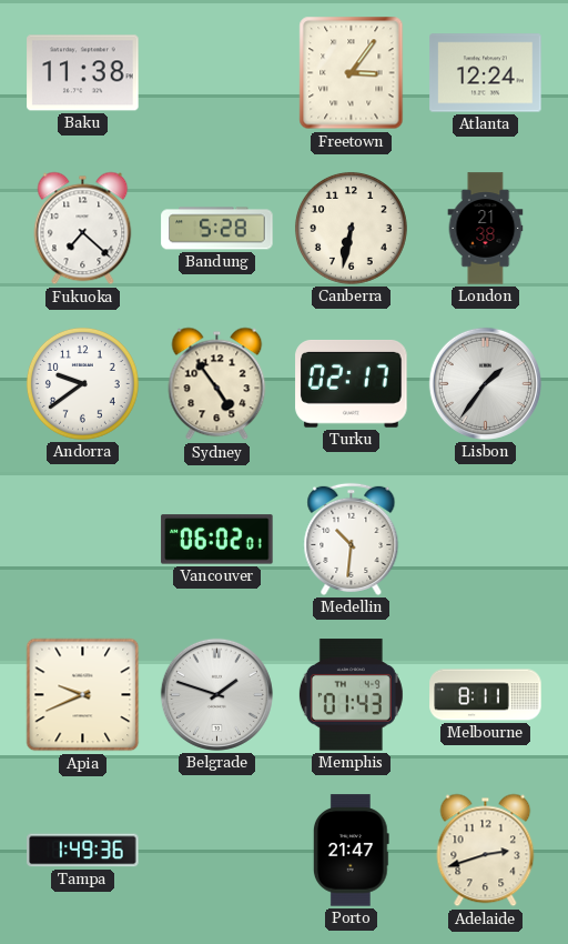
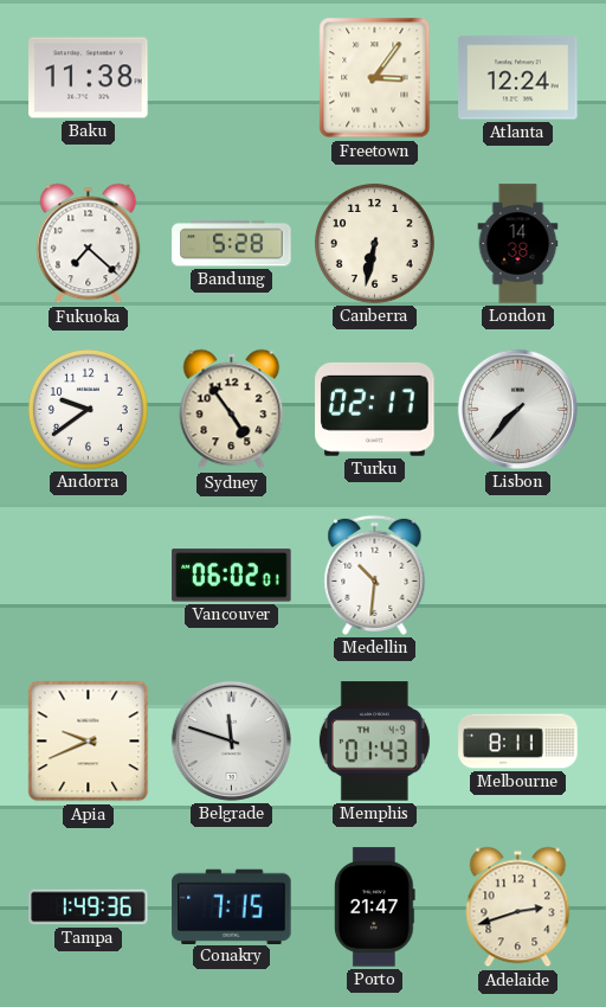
London: 21:38 -> 14:38 (518, 244)
Lisbon: 1:36 -> 7:37 (517, 409)
Belgrade: 1:48 -> 11:48 (231, 740)
Conakry: none -> 7:15 (232, 906)
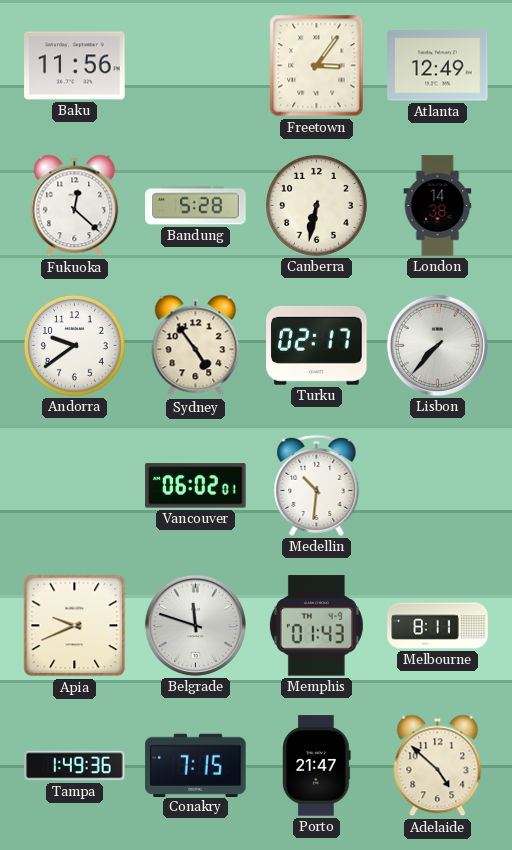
Baku: 11:38 -> 11:56 (75, 66)
Atlanta: 12:24 -> 12:49 (438, 66)
Fukuoka: 7:22 -> 12:22 (75, 206)
Adelaide: 2:42 -> 4:52 (438, 766)
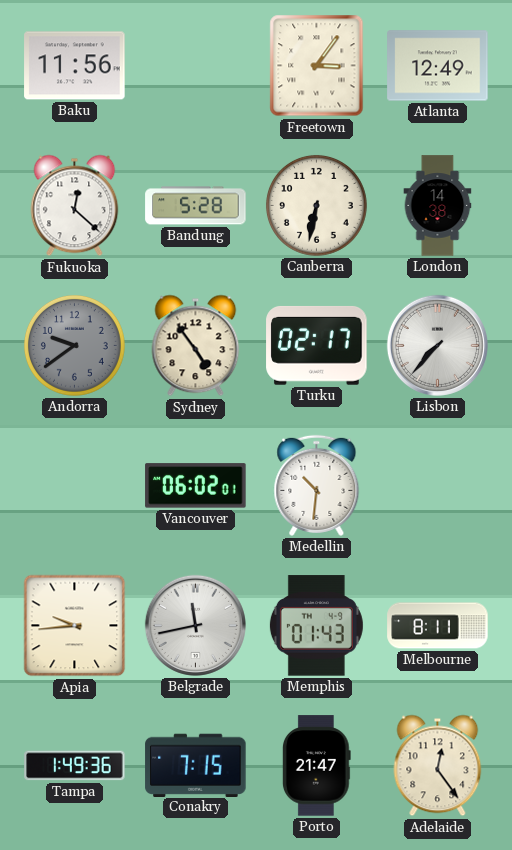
Andorra dial: white -> grey (74, 345)
Apia: 9:41 -> 9:44 (75, 626)
Belgrade: 11:48 -> 11:43 (195, 625)
Adelaide: 4:52 -> 12:24 (438, 766)
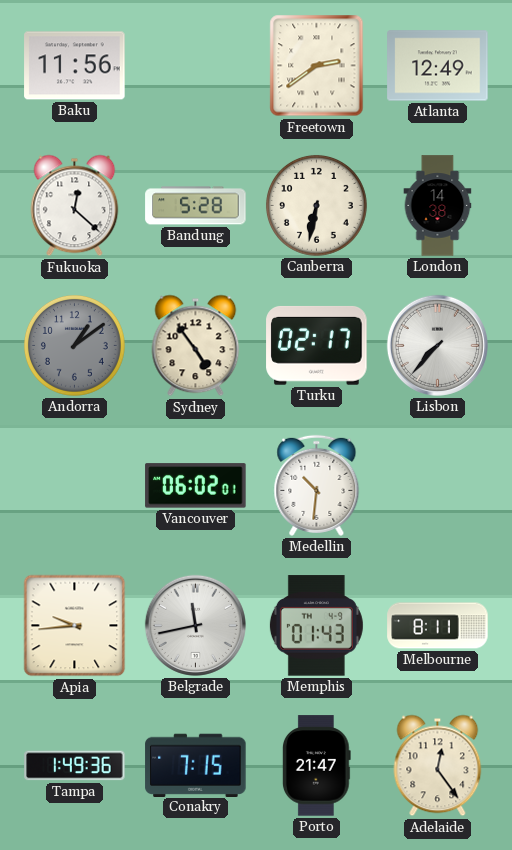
Freetown: 3:06 -> 2:39 (317, 66)
Andorra: 9:39 -> 1:09 (74, 345)
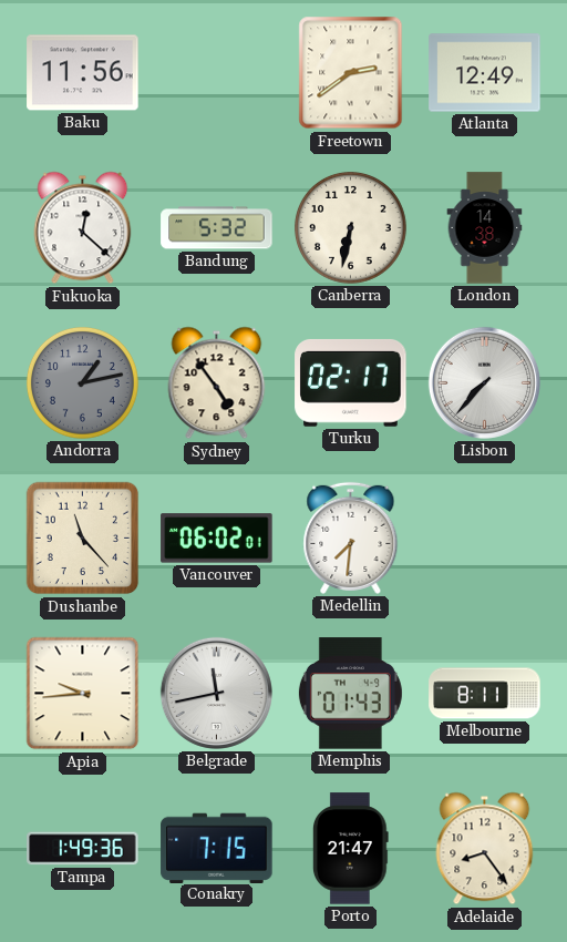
Bandung: 5:28 -> 5:32 (217, 228)
Andorra: 1:09 -> 1:13 (82, 382)
Dushanbe: none -> 11:23 (83, 539)
Medellin: 10:31 -> 7:31 (351, 537)
Adelaide: 12:24 -> 8:24 (485, 849)
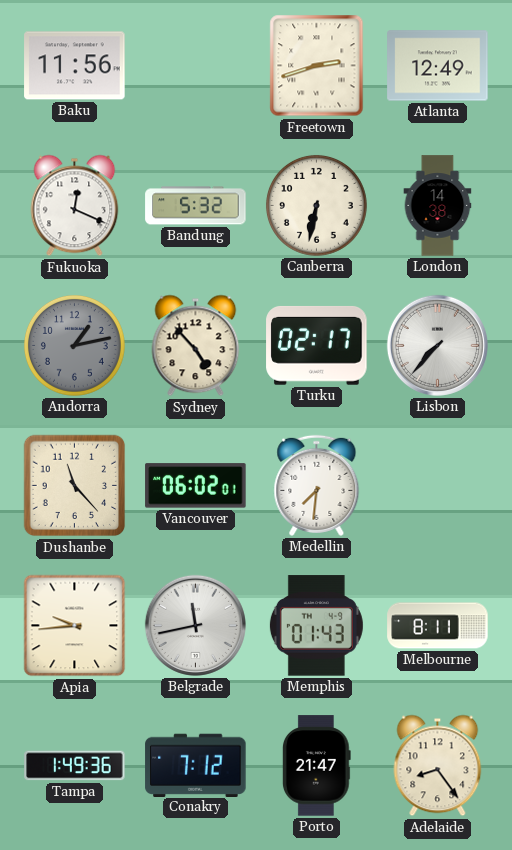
Freetown: 2:39 -> 2:42 (317, 66)
Fukuoka: 12:22 -> 12:19 (75, 206)
Sydney: 4:54 -> 4:53 (196, 346)
Conakry: 7:15 -> 7:12 (196, 765)
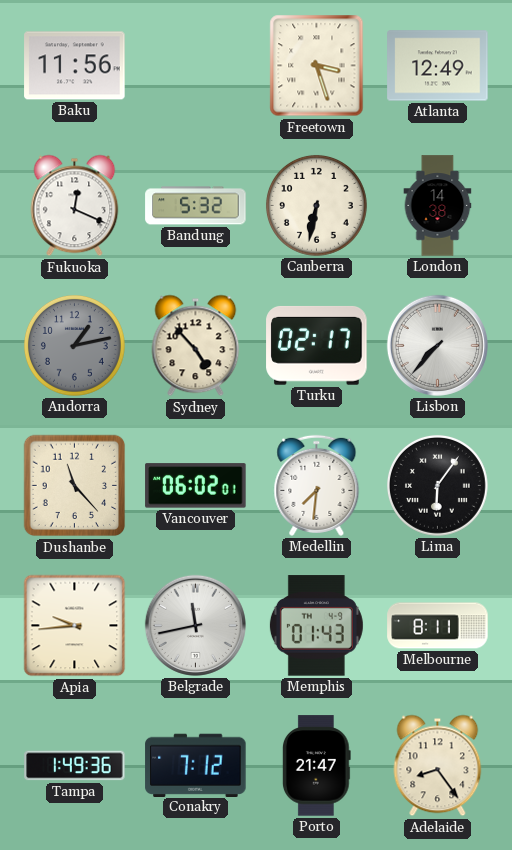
Freetown: 2:42 -> 3:27 (317, 66)
Lima: none -> 6:06 (437, 485)
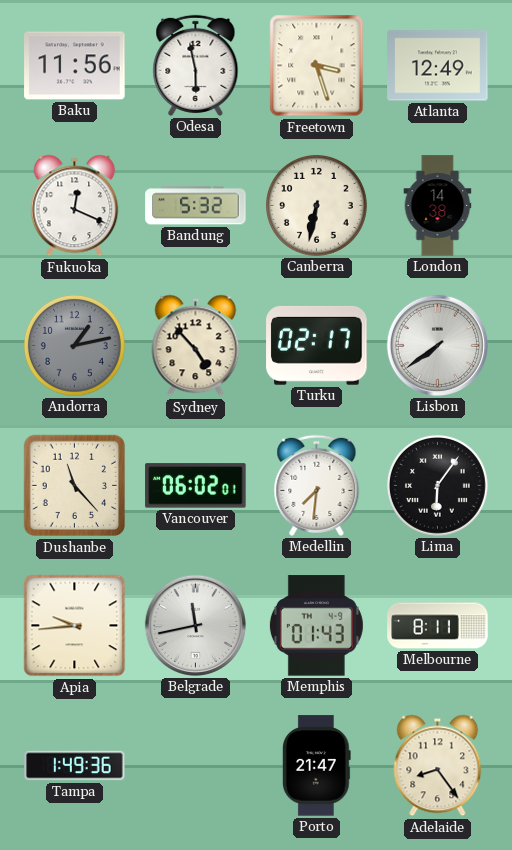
Odesa: none -> 5:58 (196, 65)
Lisbon: 7:37 -> 7:39 (437, 345)
Conakry: 7:12 -> none (196, 765)
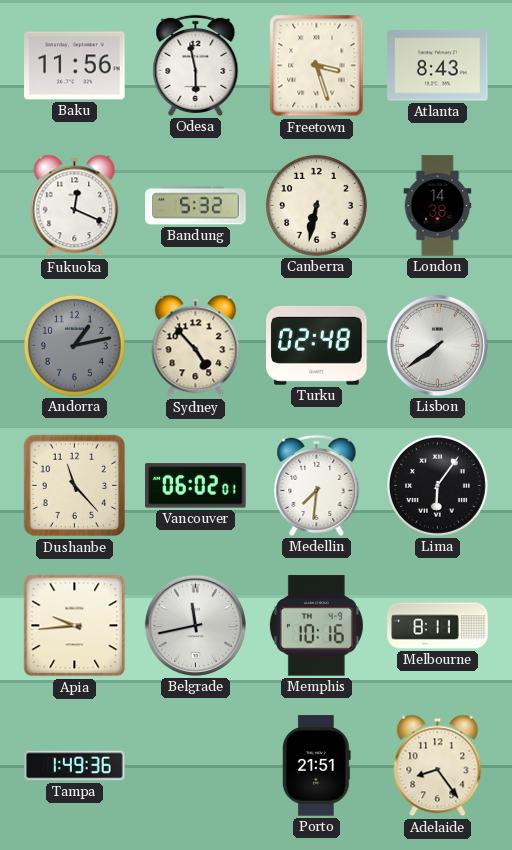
Atlanta: 12:49 -> 8:43 (438, 66)
Turku: 02:17 -> 02:48 (317, 345)
Memphis: 01:43 -> 10:16 (316, 626)
Porto: 21:47 -> 21:51 (316, 766)
